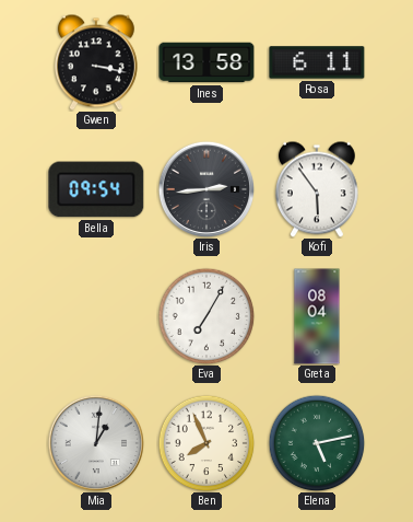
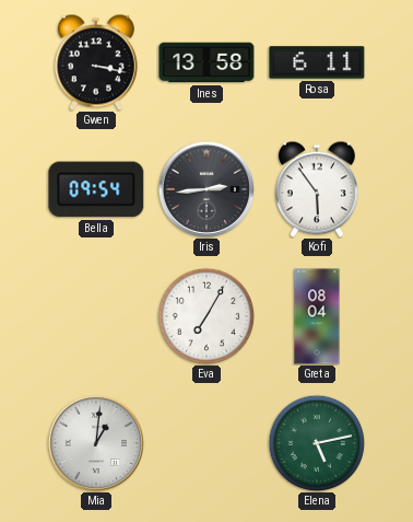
Ben: 7:56 -> none (206, 443)
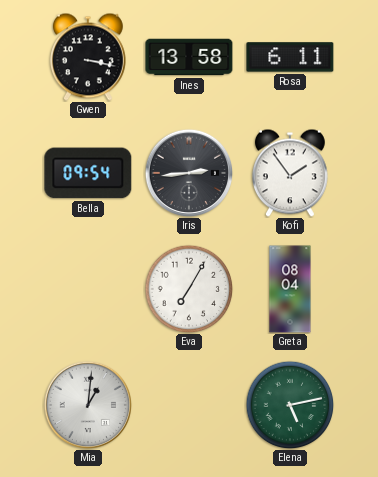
Kofi: 5:54 -> 1:54 (290, 173)
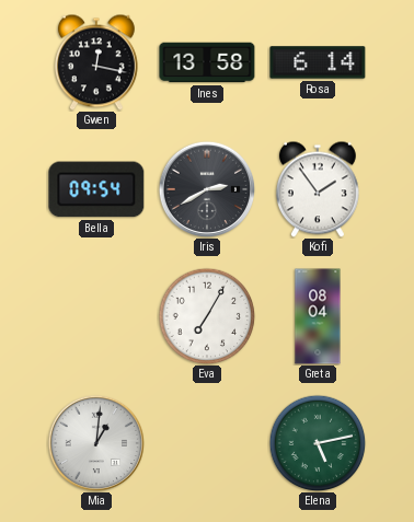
Gwen: 3:17 -> 12:17 (96, 62)
Rosa: 6:11 -> 6:14 (318, 62)
Iris: 2:44 -> 2:40 (207, 189)
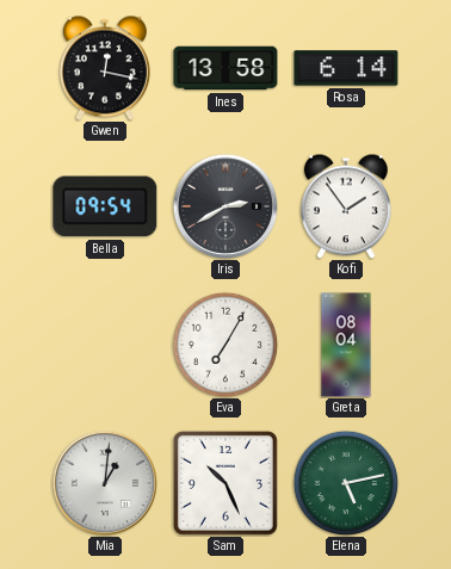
Sam: none -> 10:26 (225, 483)
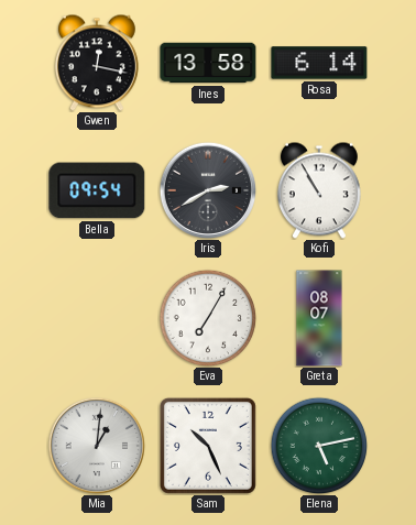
Kofi: 1:54 -> 10:55 (319, 190)
Greta: 08:04 -> 08:07 (319, 318)
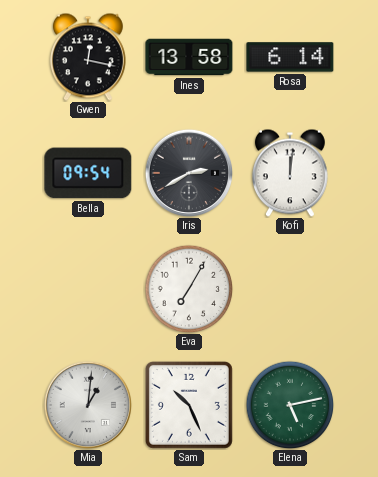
Kofi: 10:55 -> 12:01 (290, 173)
Greta: 08:07 -> none (319, 318)
